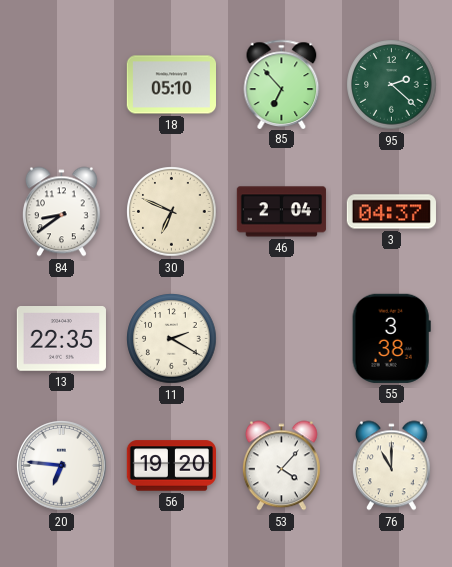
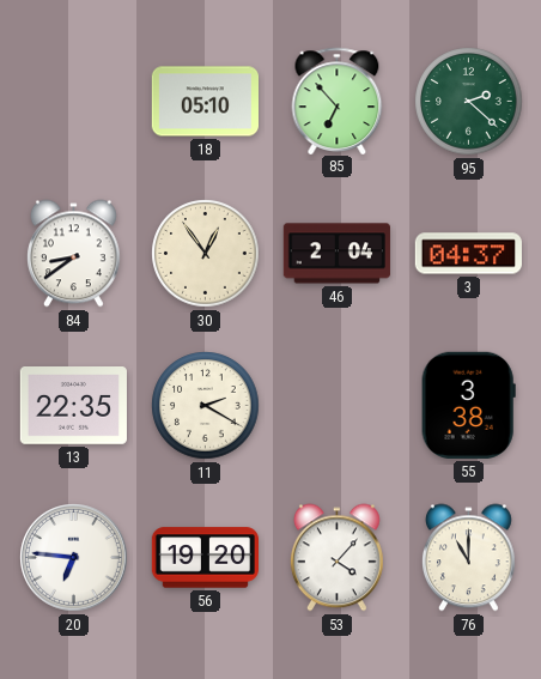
30: 6:49 -> 12:54 (206, 254)
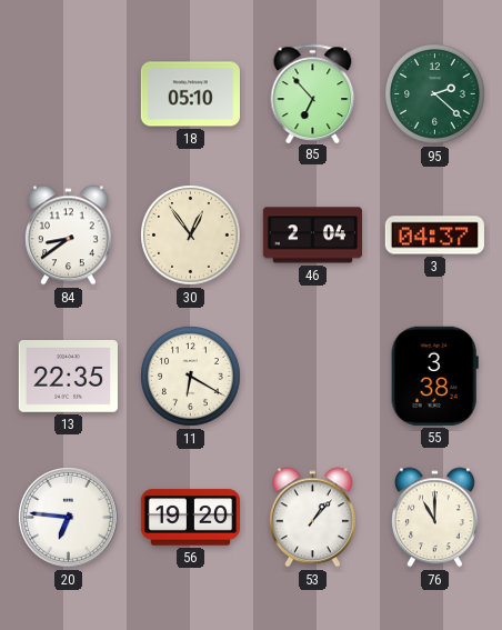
11: 2:20 -> 6:20 (191, 377)
53: 4:07 -> 1:07 (312, 518)
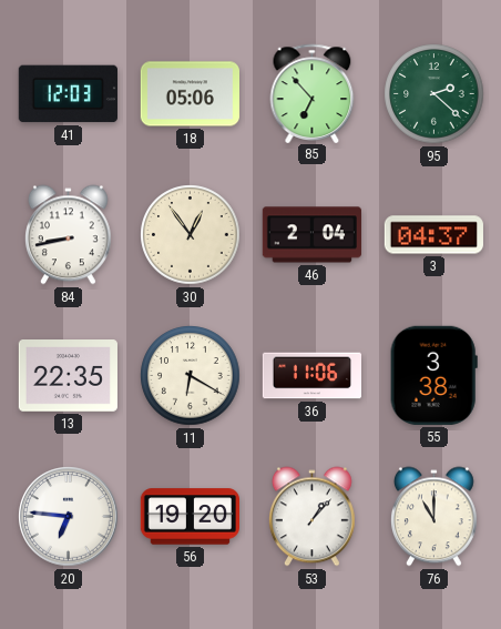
41: none -> 12:03 (68, 94)
18: 05:10 -> 05:06 (190, 94)
84: 8:39 -> 8:43 (68, 235)
36: none -> 11:06 (311, 376)
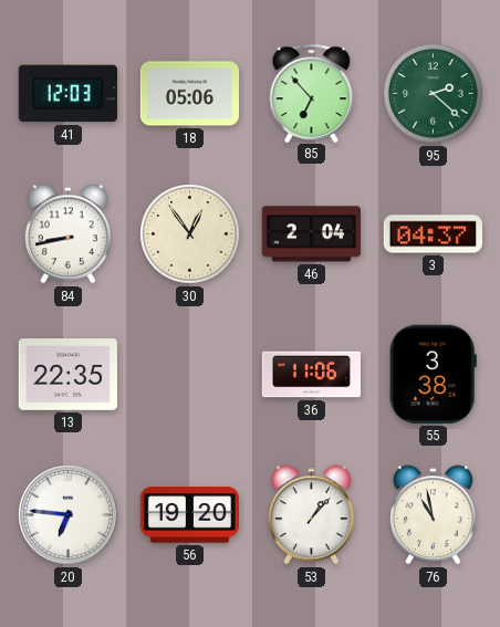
11: 6:20 -> none (191, 376)
76: 11:00 -> 10:58 (433, 515)
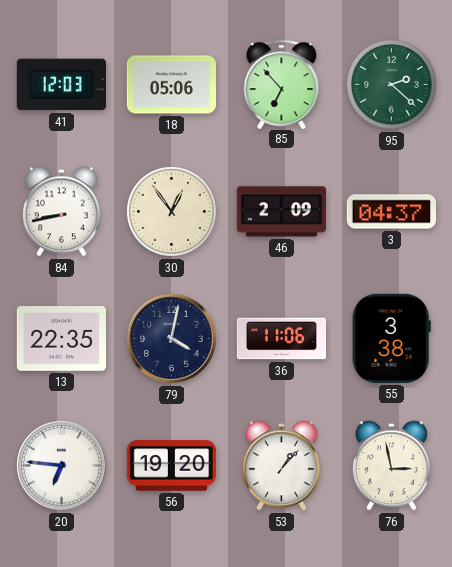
46: 2:04 -> 2:09 (281, 212)
79: none -> 4:02 (172, 339)
76: 10:58 -> 2:58 (391, 466)
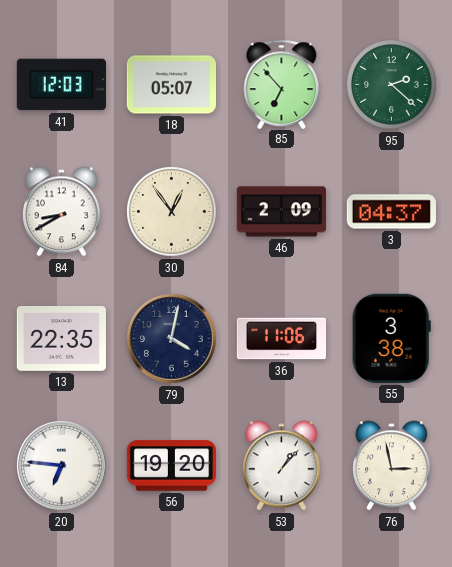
18: 05:06 -> 05:07 (171, 85)
84: 8:43 -> 8:40 (61, 212)
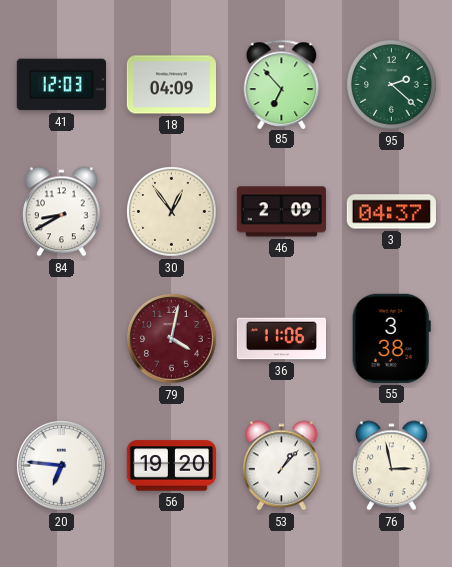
18: 05:07 -> 04:09 (171, 85)
13: 22:35 -> none (61, 339)
79 dial: navy -> burgundy (172, 339)
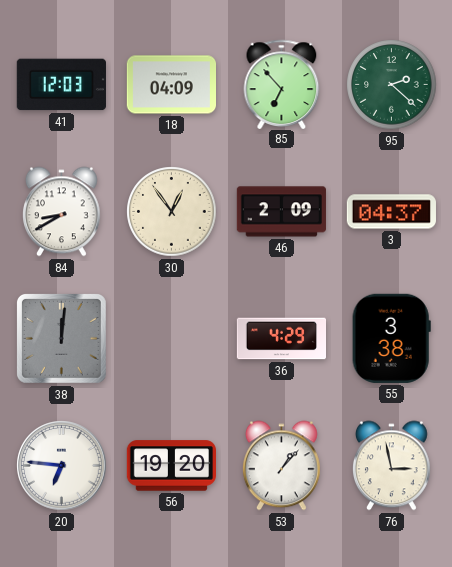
38: none -> 12:01 (61, 338)
79: 4:02 -> none (172, 339)
36: 11:06 -> 4:29 (281, 339)
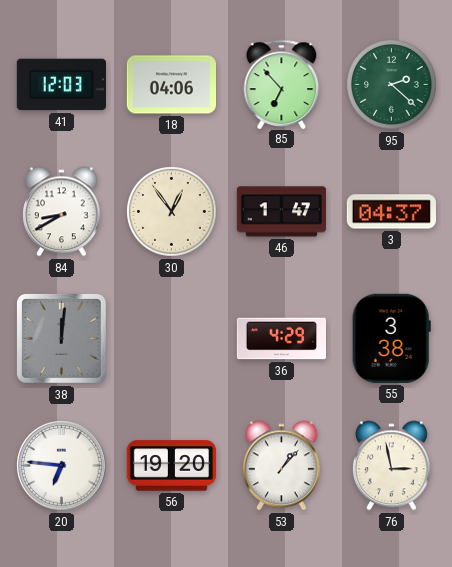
18: 04:09 -> 04:06 (171, 85)
46: 2:09 -> 1:47 (281, 212)
